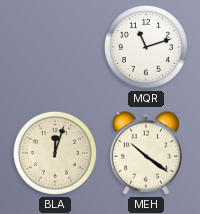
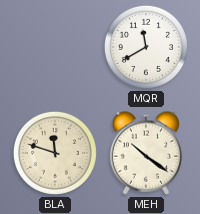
MQR: 11:12 -> 11:40 (146, 47)
BLA: 12:03 -> 11:48 (55, 153)
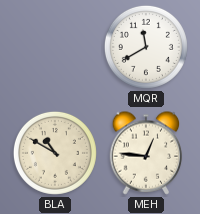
BLA: 11:48 -> 10:50 (55, 153)
MEH: 10:21 -> 12:46 (146, 153)
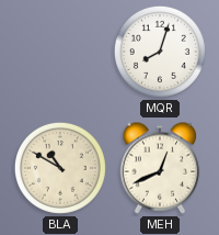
MQR: 11:40 -> 8:03 (160, 52)
MEH: 12:46 -> 12:41 (160, 168)
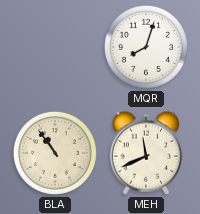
BLA: 10:50 -> 10:54 (55, 153)
MEH: 12:41 -> 11:41 (146, 153)
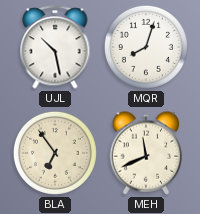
UJL: none -> 10:28 (55, 47)
BLA: 10:54 -> 6:54 (55, 153)
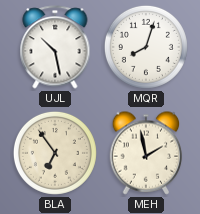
MEH: 11:41 -> 1:58 (146, 153)
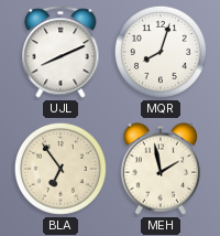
UJL: 10:28 -> 8:11 (61, 52)
